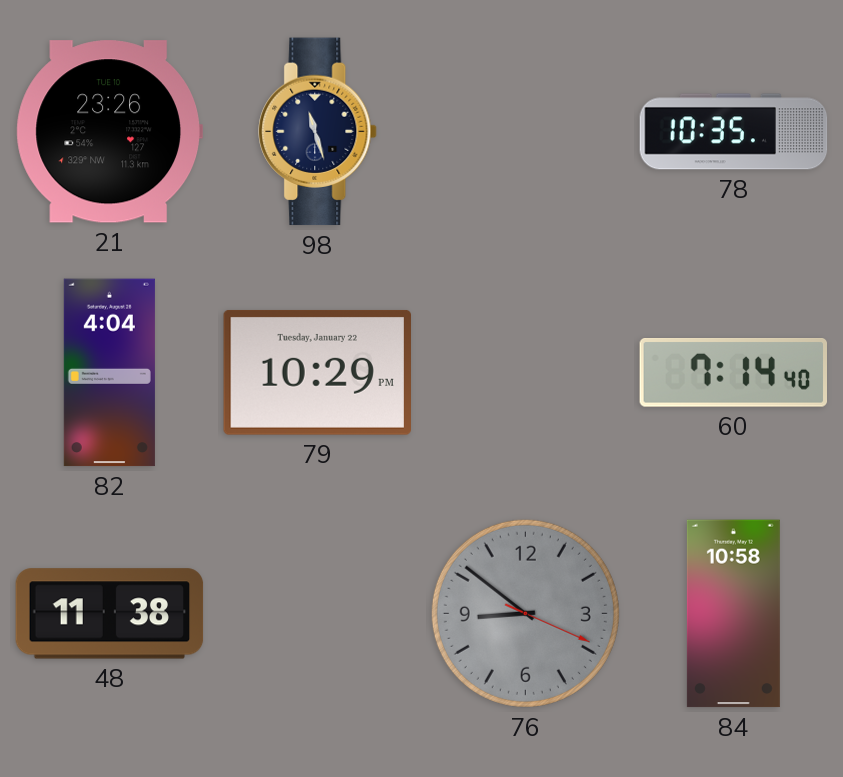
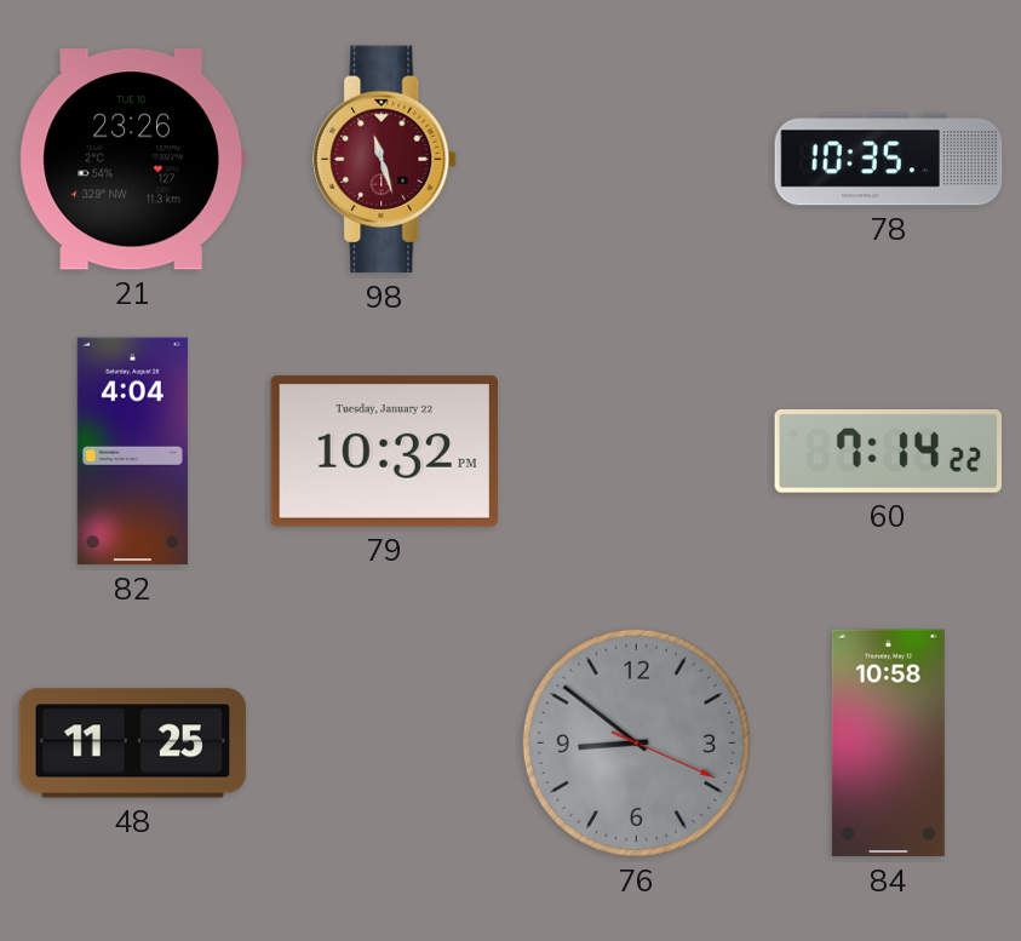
98 dial: navy -> burgundy (385, 160)
79: 10:29 -> 10:32 (384, 451)
60: 7:14:40 -> 7:14:22 (888, 452)
48: 11:38 -> 11:25 (133, 744)
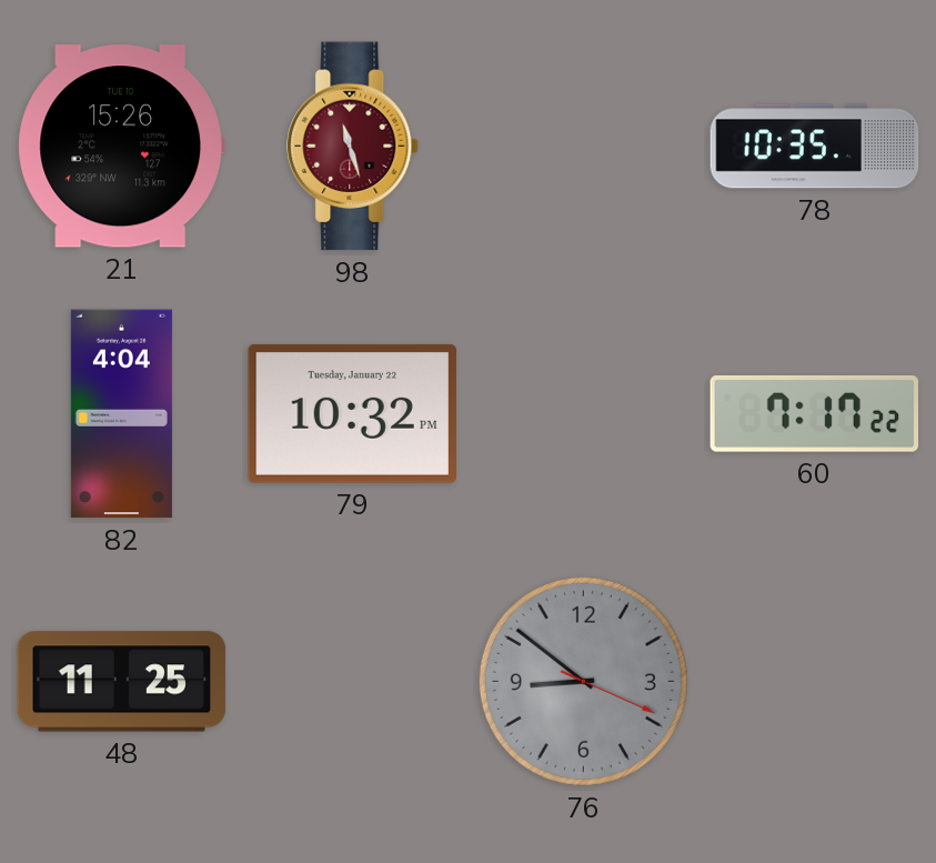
21: 23:26 -> 15:26 (121, 147)
60: 7:14 -> 7:17 (814, 414)
84: 10:58 -> none (888, 744)
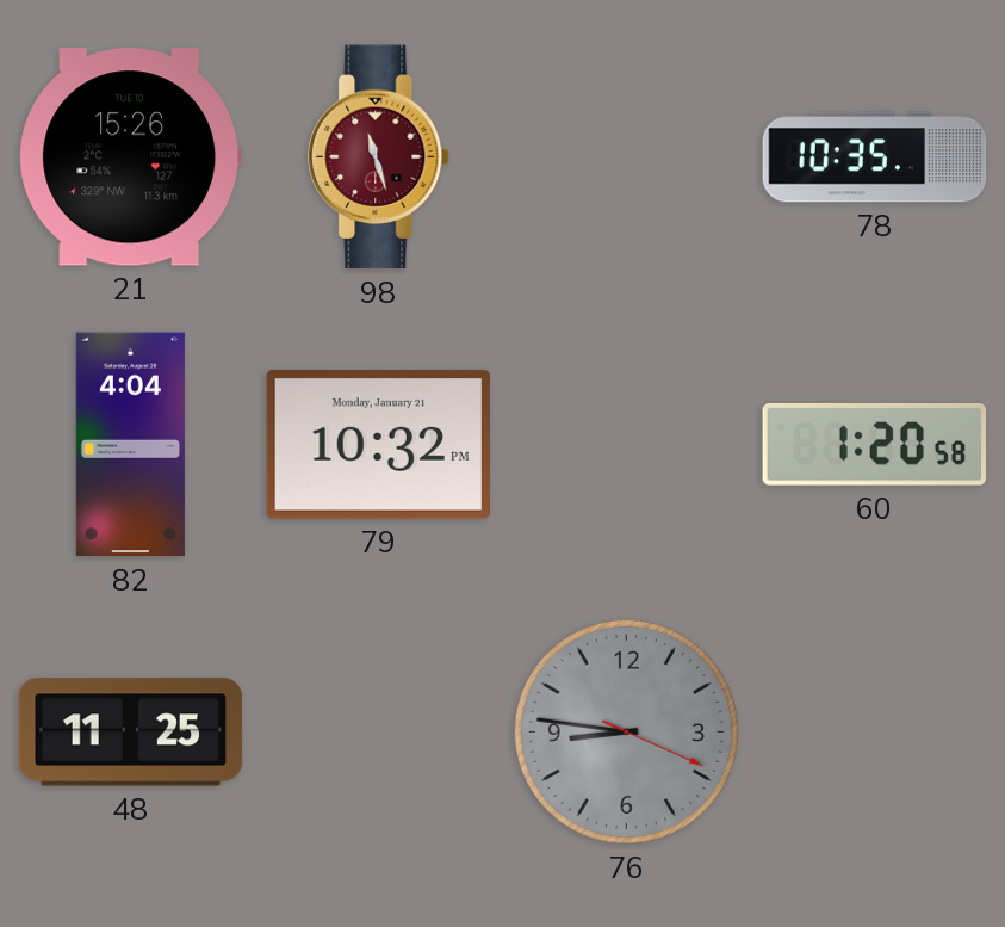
79 date: Tuesday, January 22 -> Monday, January 21 (378, 444)
60: 7:17 -> 1:20 (874, 445)
76: 8:51 -> 8:46 (626, 731)
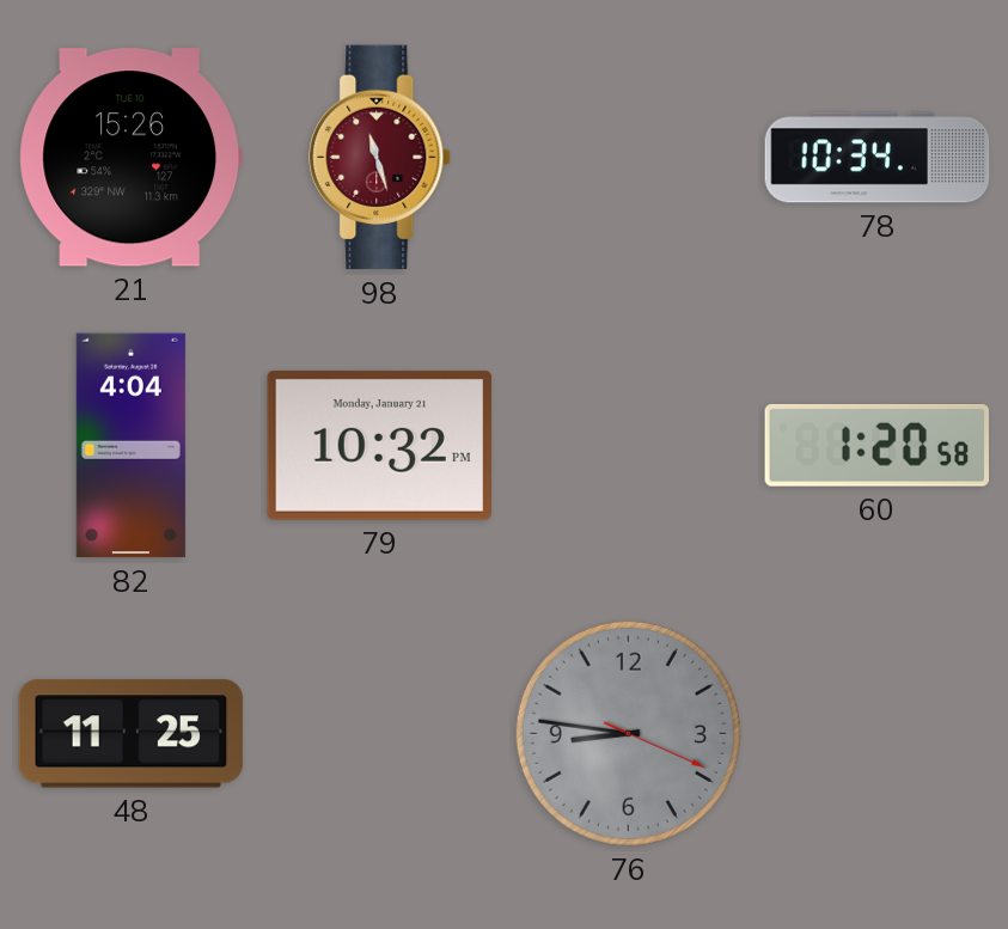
78: 10:35 -> 10:34 (878, 158)
